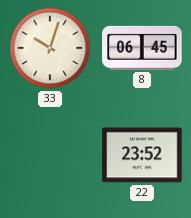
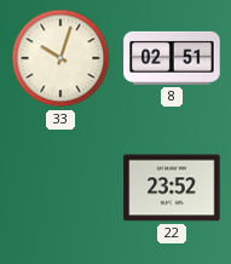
8: 06:45 -> 02:51 (172, 58)
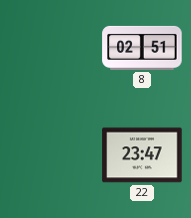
33: 10:03 -> none (60, 58)
22: 23:52 -> 23:47 (142, 155)
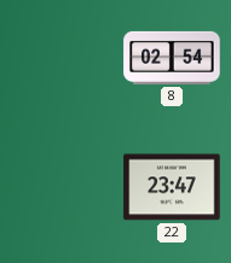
8: 02:51 -> 02:54 (172, 58)
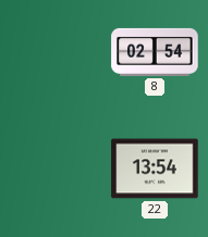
22: 23:47 -> 13:54 (155, 169)
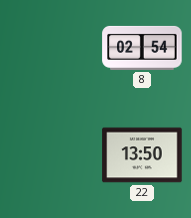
22: 13:54 -> 13:50 (142, 155)
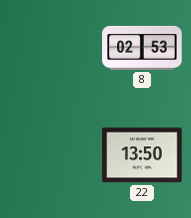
8: 02:54 -> 02:53 (142, 48)
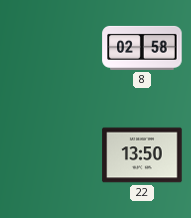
8: 02:53 -> 02:58 (142, 48)
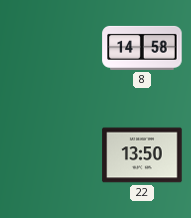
8: 02:58 -> 14:58 (142, 48)
